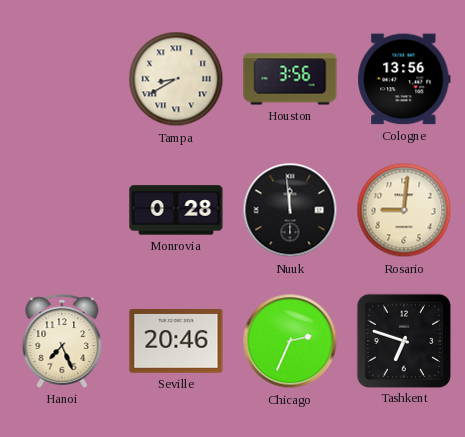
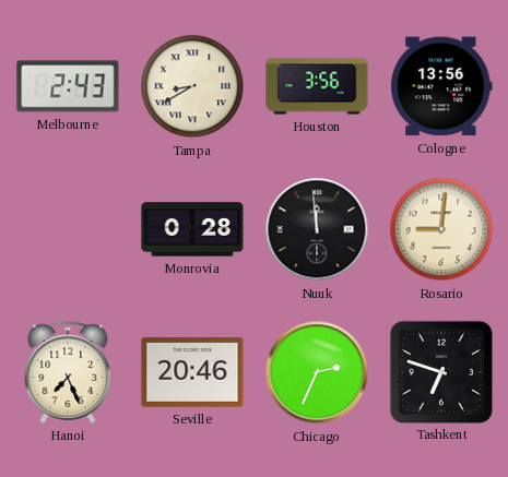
Melbourne: none -> 2:43 (68, 86)
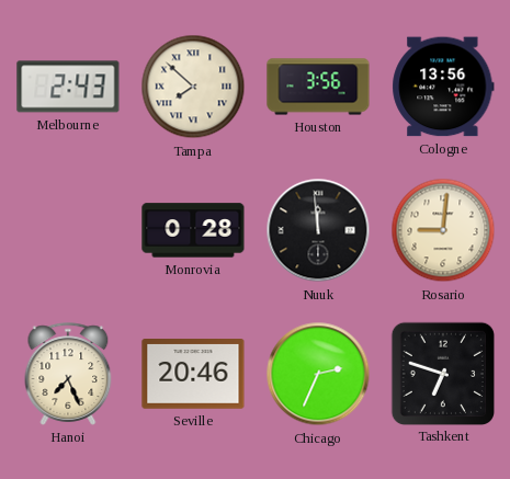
Tampa: 8:40 -> 7:52 (193, 87)
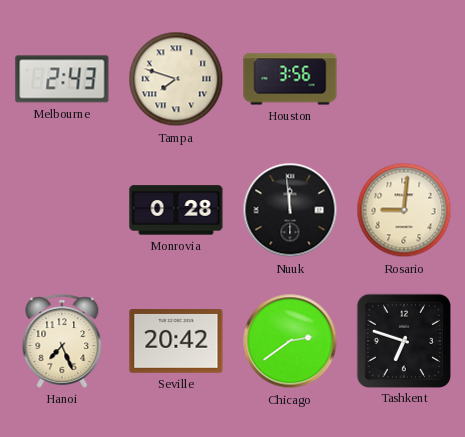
Tampa: 7:52 -> 7:48 (176, 79)
Cologne: 13:56 -> none (443, 87)
Seville: 20:46 -> 20:42 (176, 342)
Chicago: 2:34 -> 2:39 (290, 341)
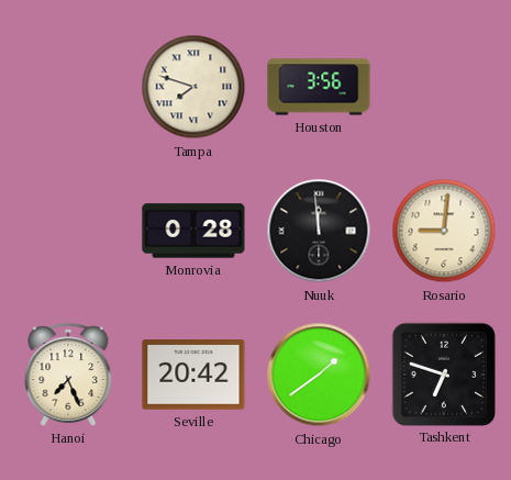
Melbourne: 2:43 -> none (62, 79)
Chicago: 2:39 -> 1:39 (319, 375)
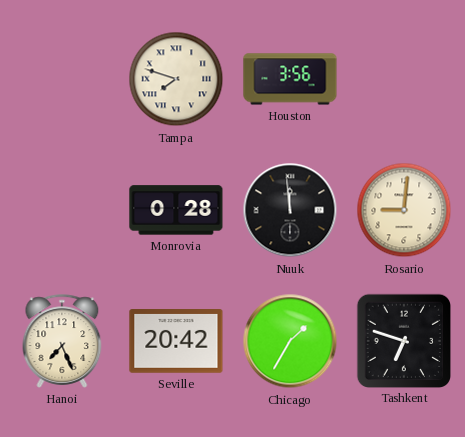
Chicago: 1:39 -> 1:35 (290, 341)
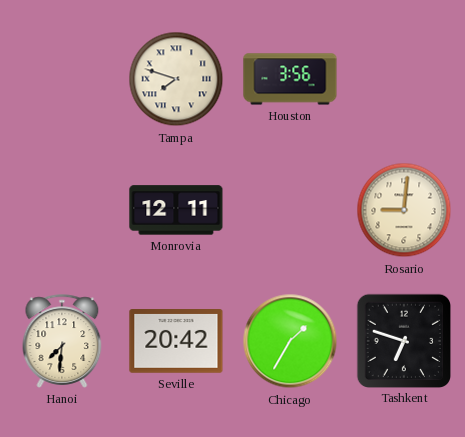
Monrovia: 0:28 -> 12:11 (176, 210)
Nuuk: 11:59 -> none (290, 210)
Hanoi: 7:26 -> 7:31 (62, 341)
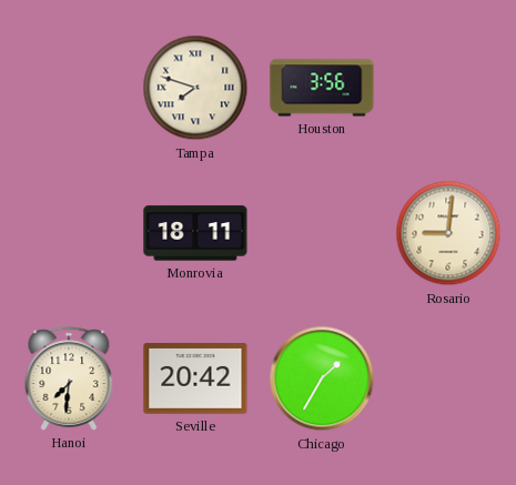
Monrovia: 12:11 -> 18:11 (195, 233)
Tashkent: 6:48 -> none (403, 340)
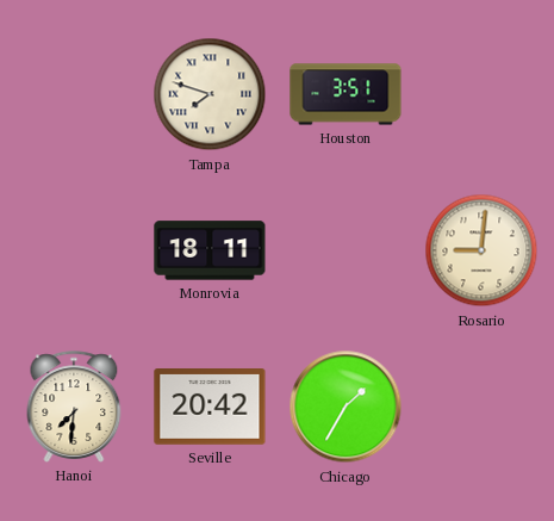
Houston: 3:56 -> 3:51 (346, 94)
